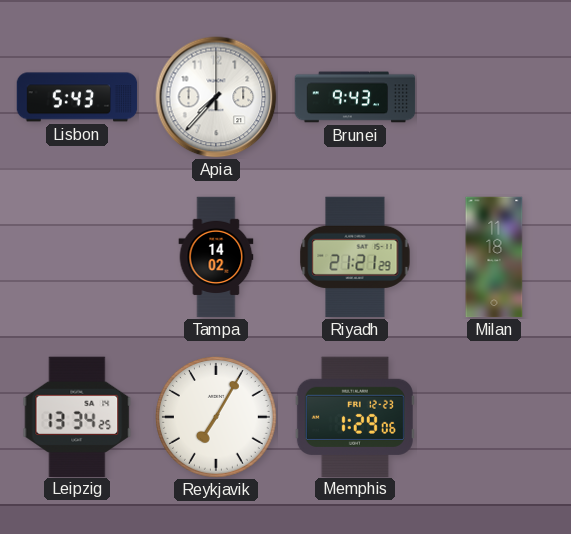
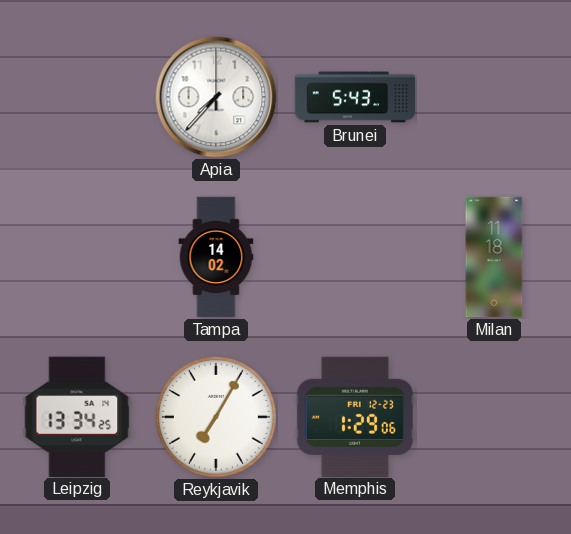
Lisbon: 5:43 -> none (77, 97)
Brunei: 9:43 -> 5:43 (355, 97)
Riyadh: 21:21 -> none (355, 257)
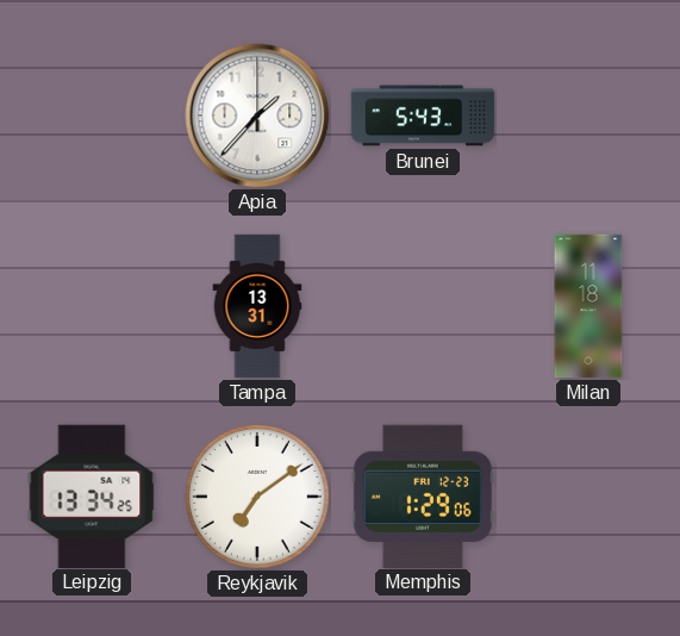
Apia: 7:37 -> 1:37 (257, 116)
Tampa: 14:02 -> 13:31 (257, 306)
Reykjavik: 7:05 -> 7:09 (257, 497)
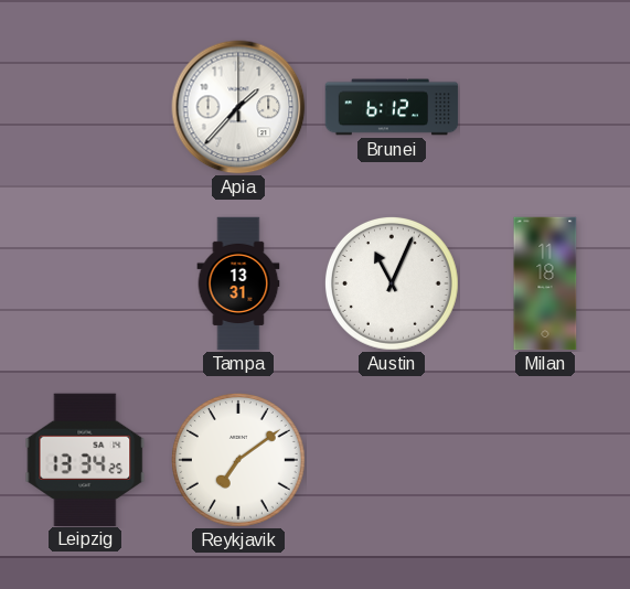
Brunei: 5:43 -> 6:12 (392, 107)
Austin: none -> 11:04 (392, 283)
Memphis: 1:29 -> none (423, 495)
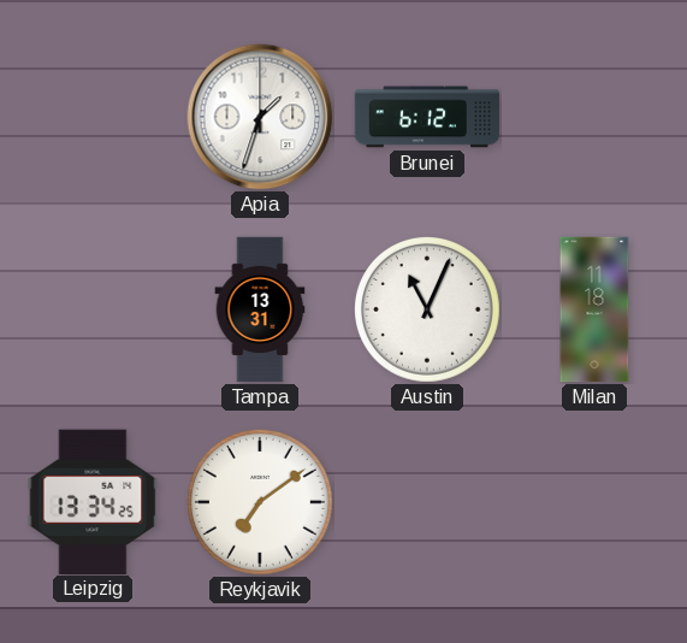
Apia: 1:37 -> 1:33 (260, 117)
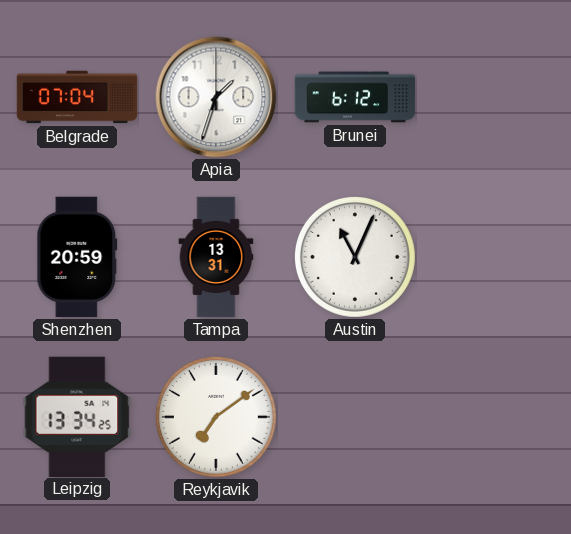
Belgrade: none -> 07:04 (77, 97)
Shenzhen: none -> 20:59 (77, 257)
Milan: 11:18 -> none (594, 309)
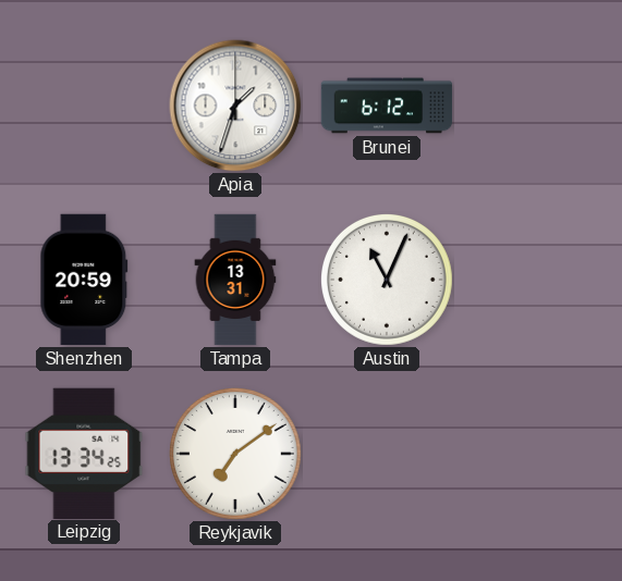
Belgrade: 07:04 -> none (77, 97)
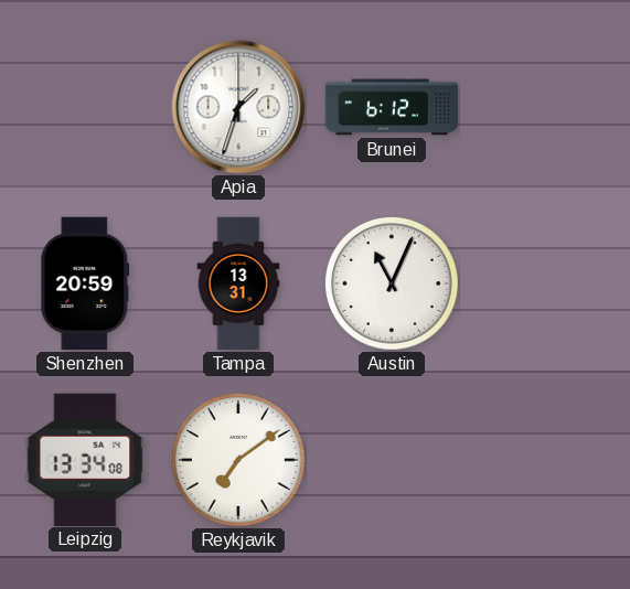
Leipzig: 13:34:25 -> 13:34:08 (85, 459)
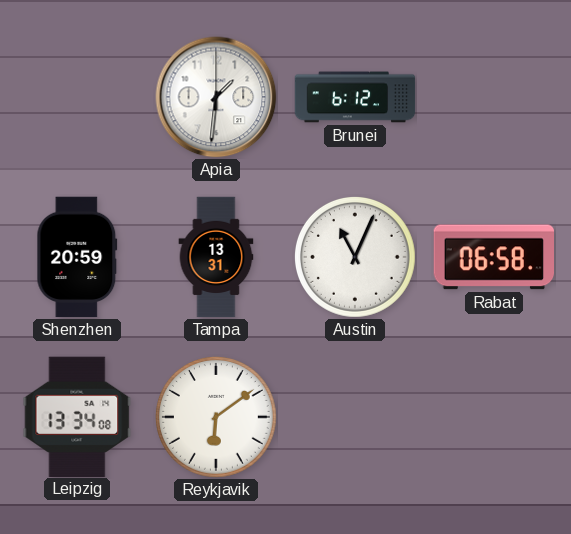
Apia: 1:33 -> 1:31 (216, 97)
Rabat: none -> 06:58 (493, 257)
Reykjavik: 7:09 -> 6:09 (216, 417)
